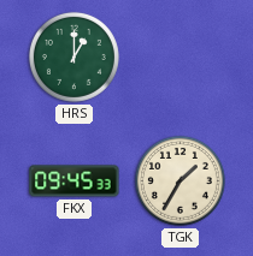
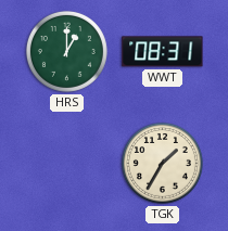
WWT: none -> 08:31 (163, 52)
FKX: 09:45 -> none (75, 181)
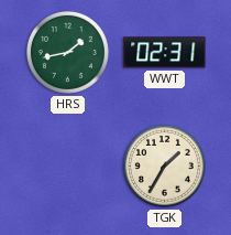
HRS: 1:00 -> 1:43 (67, 52)
WWT: 08:31 -> 02:31 (165, 53)
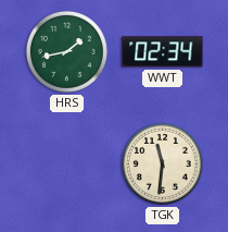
WWT: 02:31 -> 02:34 (163, 52)
TGK: 1:35 -> 11:31 (162, 163)
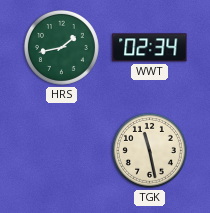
TGK: 11:31 -> 11:28 (149, 150)
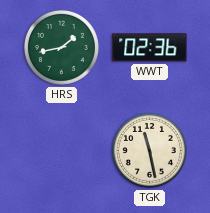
WWT: 02:34 -> 02:36 (150, 48)
